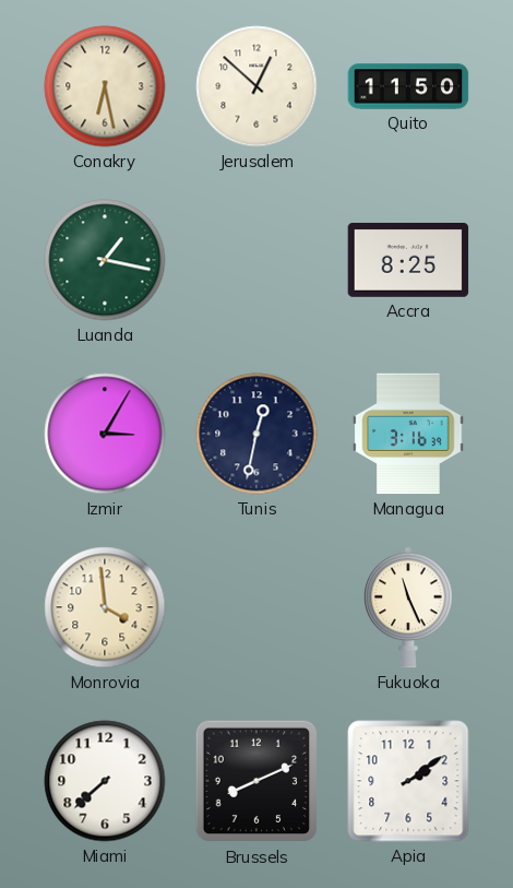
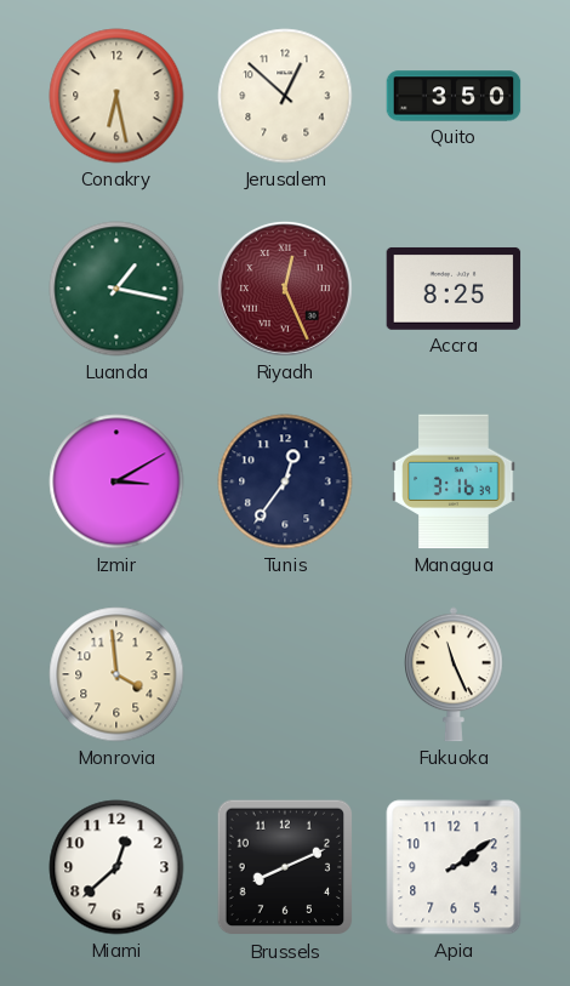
Quito: 11:50 -> 3:50 (454, 96)
Riyadh: none -> 12:26 (286, 290)
Izmir: 3:05 -> 3:10 (116, 481)
Tunis: 12:32 -> 12:36 (285, 481)
Miami: 7:38 -> 12:38 (116, 867)
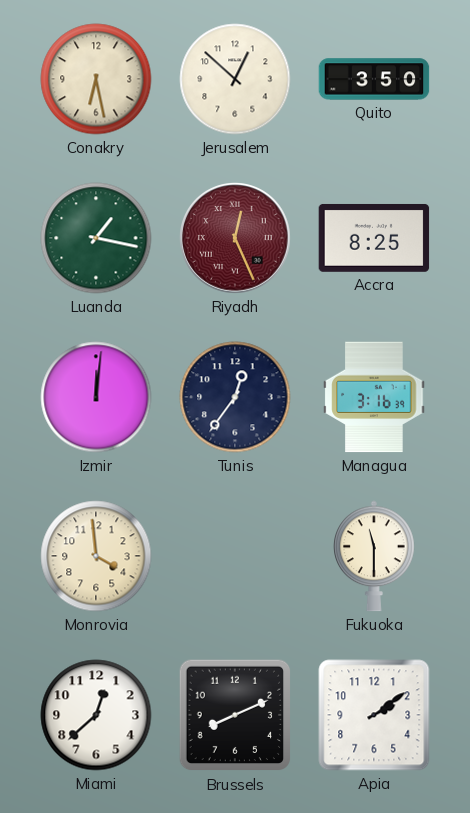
Izmir: 3:10 -> 12:01 (96, 397)
Fukuoka: 11:26 -> 11:30 (375, 556)
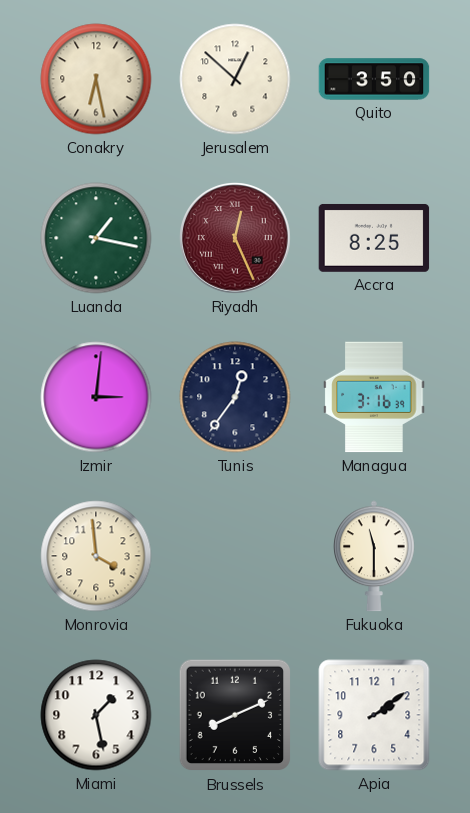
Izmir: 12:01 -> 3:01 (96, 397)
Miami: 12:38 -> 1:28 (96, 715)
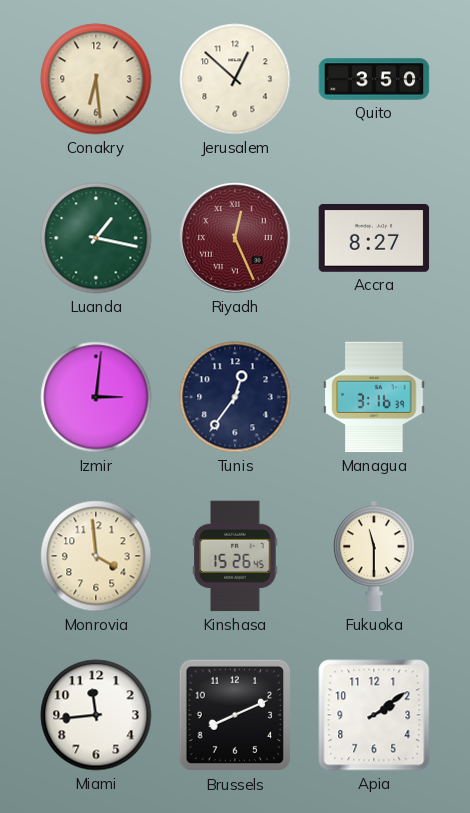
Conakry: 6:28 -> 6:29 (96, 79)
Accra: 8:25 -> 8:27 (374, 238)
Kinshasa: none -> 15:26 (235, 556)
Miami: 1:28 -> 11:44 (96, 715)
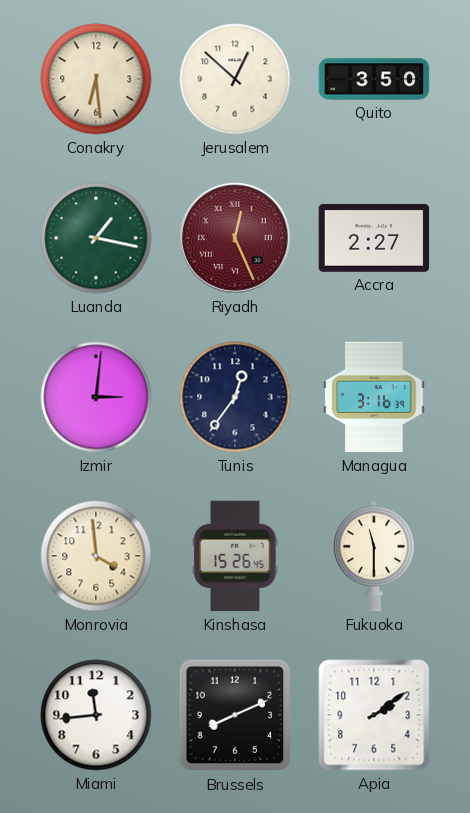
Accra: 8:27 -> 2:27 (374, 238)
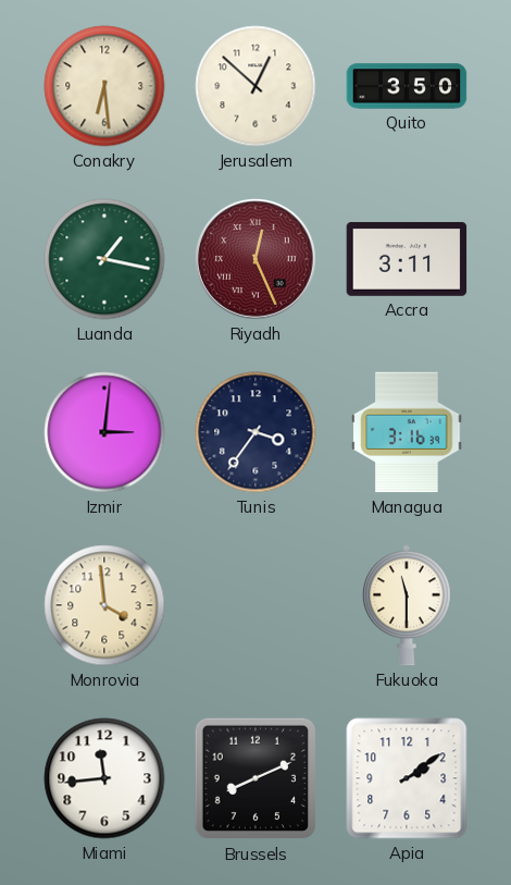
Accra: 2:27 -> 3:11 (407, 259)
Tunis: 12:36 -> 3:36 (255, 432)
Kinshasa: 15:26 -> none (235, 556)
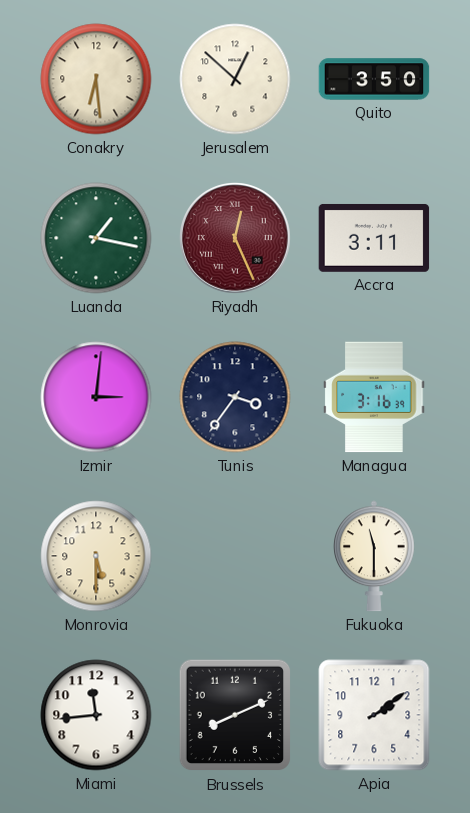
Monrovia: 3:59 -> 5:30 (96, 556)
